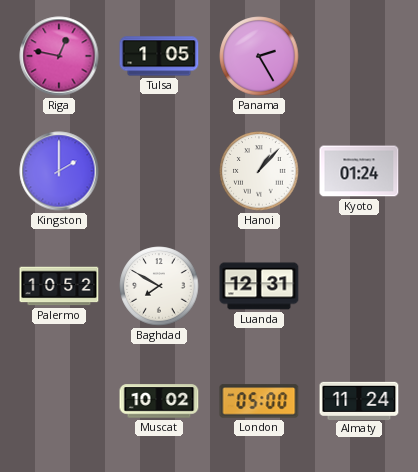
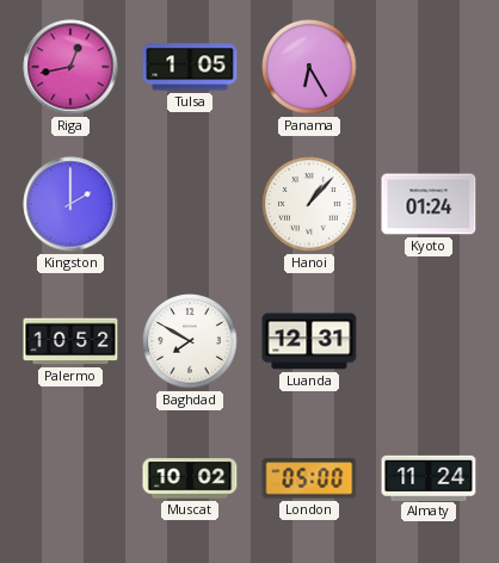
Riga: 12:47 -> 12:43 (70, 67)
Panama: 2:25 -> 6:25 (309, 67)
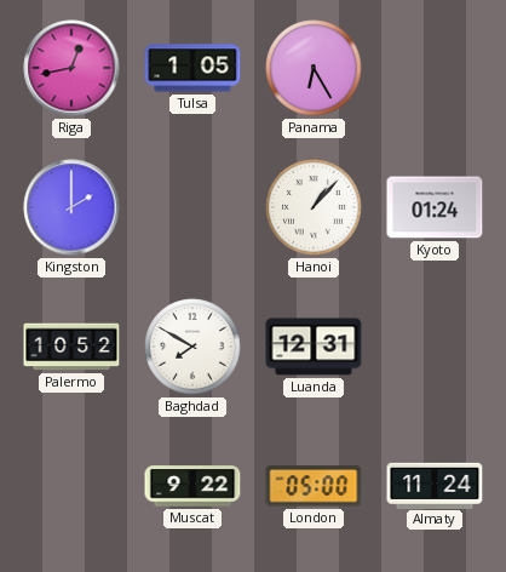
Muscat: 10:02 -> 9:22 (192, 486)
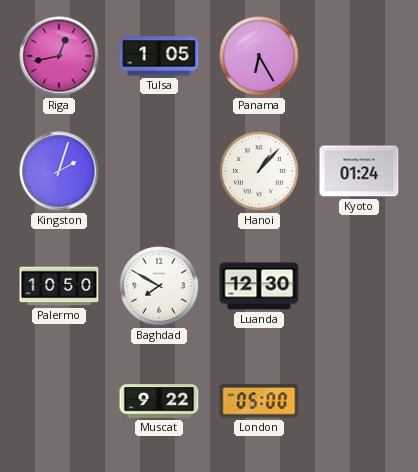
Kingston: 2:00 -> 2:03 (59, 171)
Palermo: 10:52 -> 10:50 (59, 286)
Luanda: 12:31 -> 12:30 (259, 286)
Almaty: 11:24 -> none (435, 485)
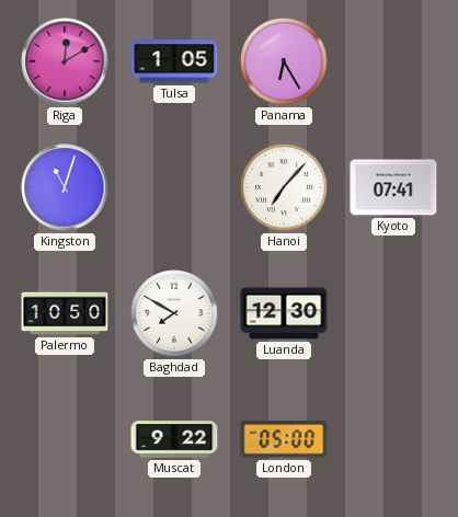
Riga: 12:43 -> 12:10 (65, 61)
Kingston: 2:03 -> 11:03 (65, 187)
Hanoi: 1:07 -> 7:07 (284, 187)
Kyoto: 01:24 -> 07:41 (393, 187)
